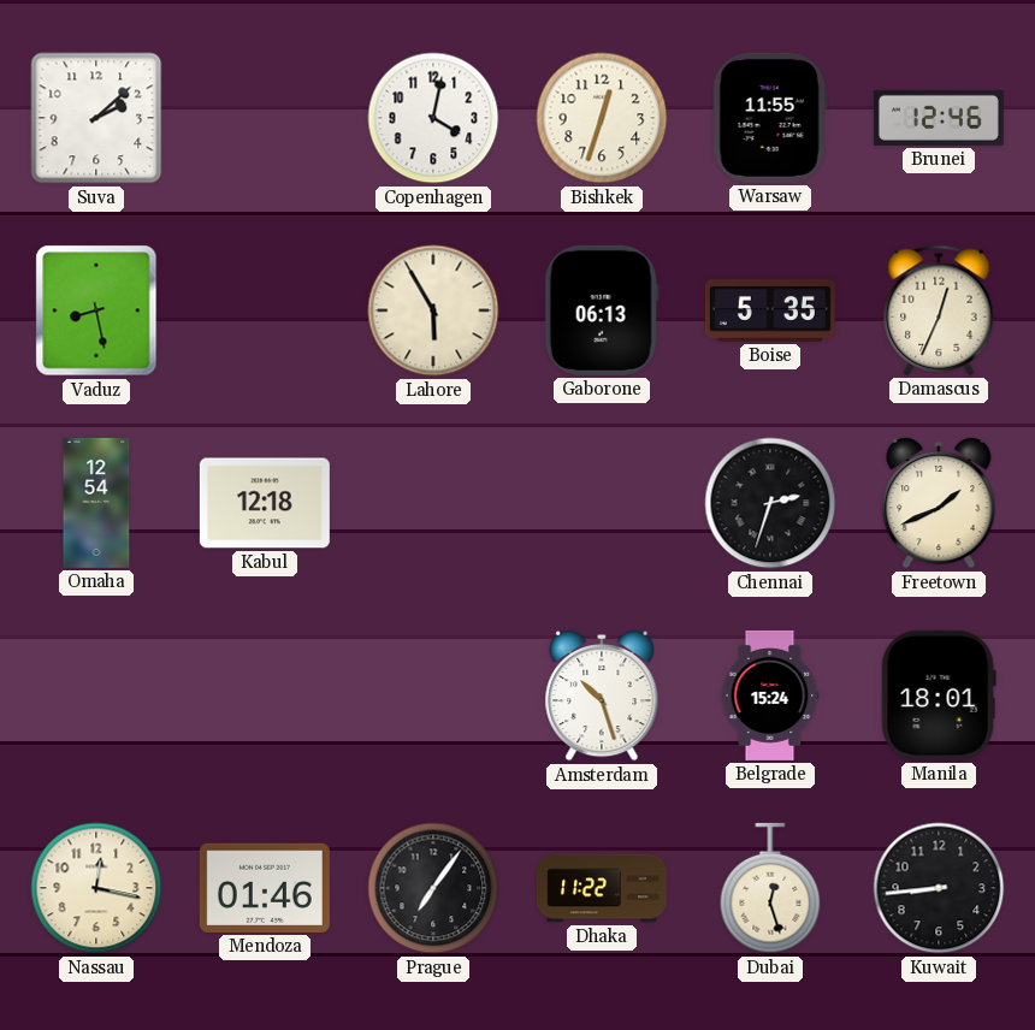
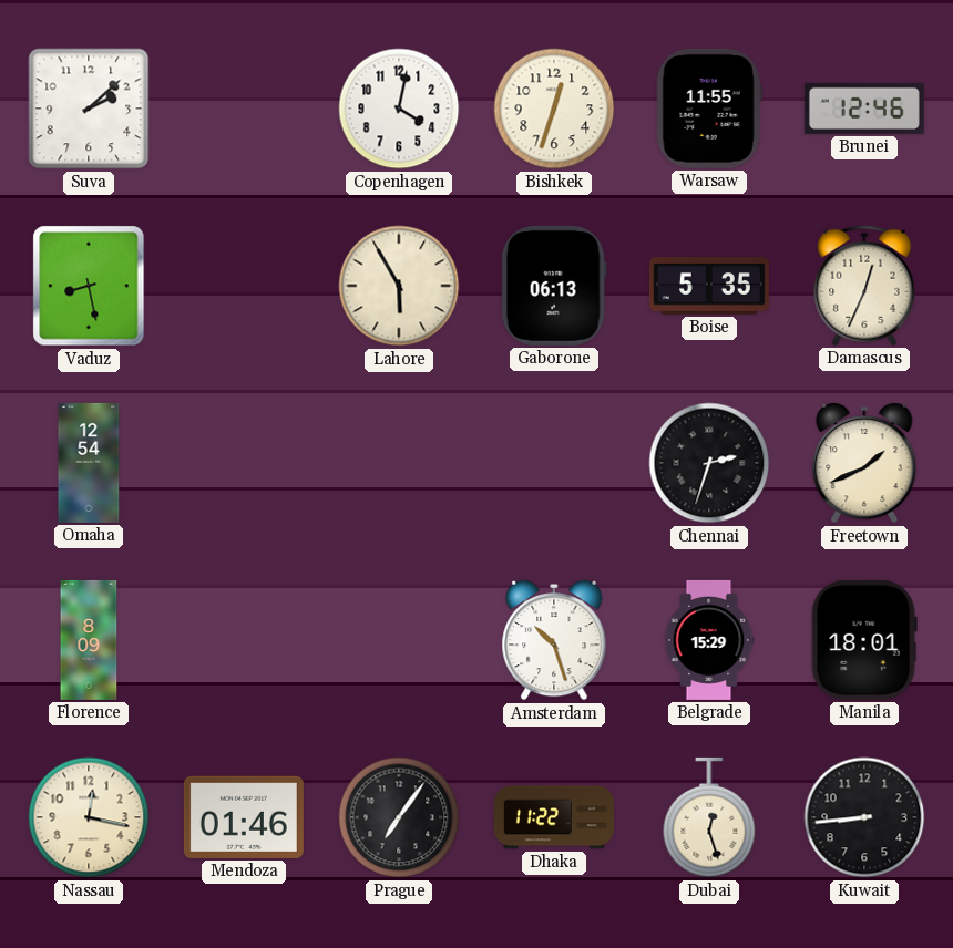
Kabul: 12:18 -> none (265, 503)
Florence: none -> 8:09 (89, 640)
Belgrade: 15:24 -> 15:29 (709, 640)
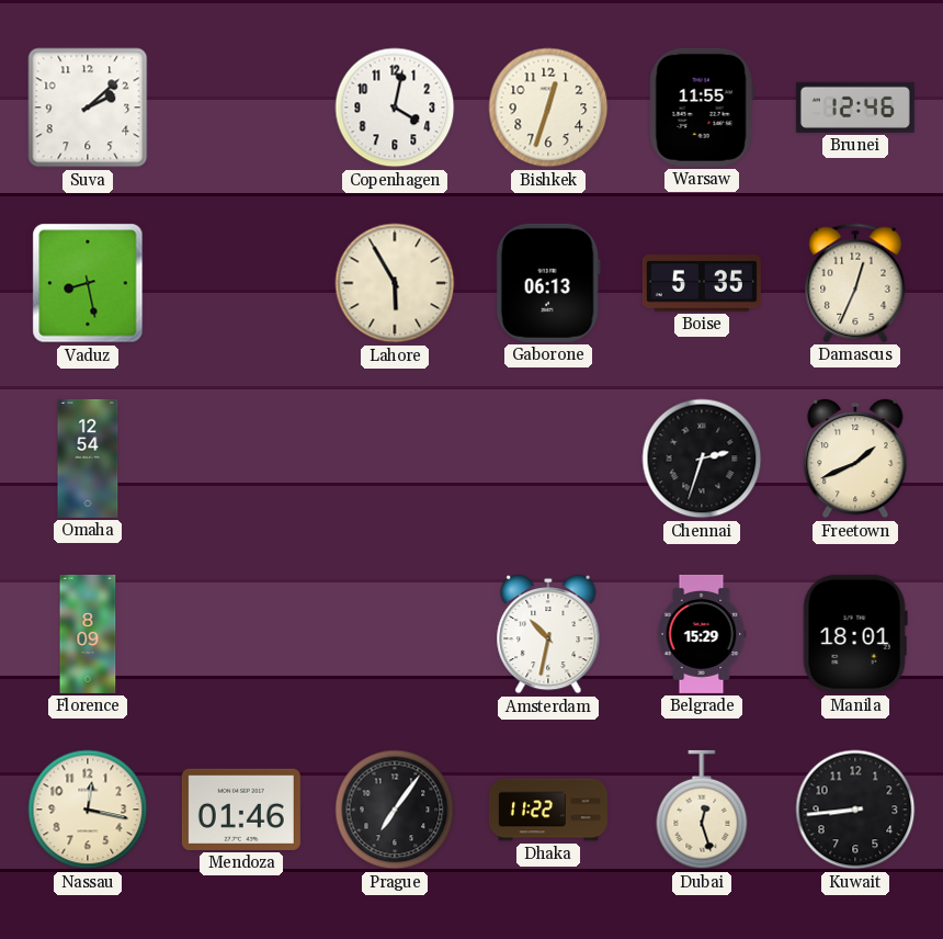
Amsterdam: 10:27 -> 10:32 (548, 634)
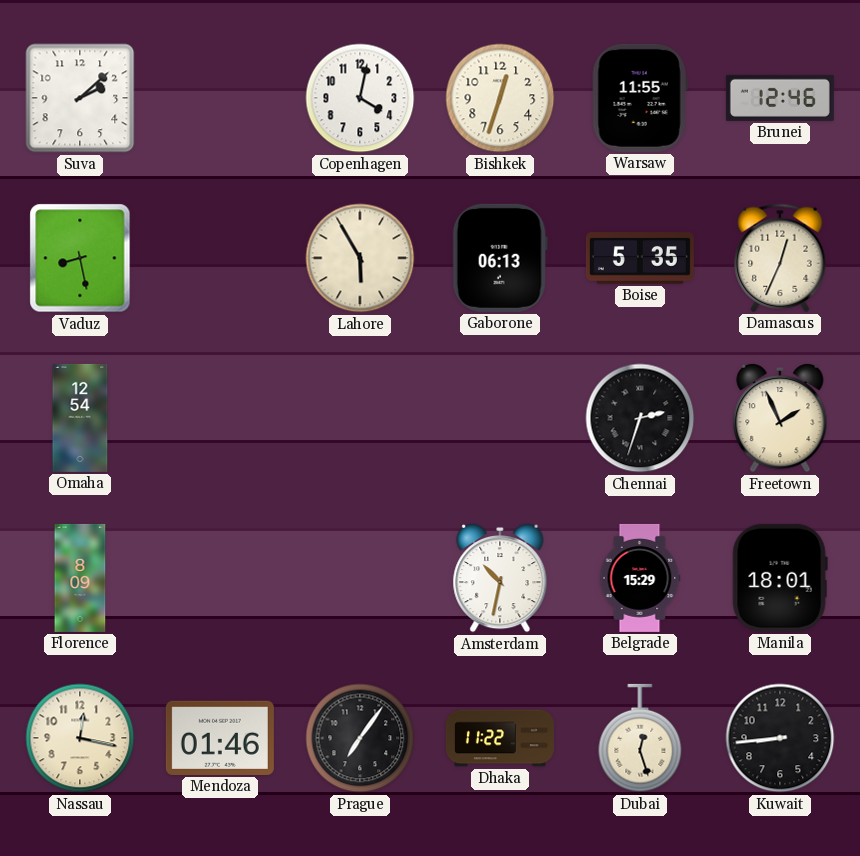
Freetown: 1:41 -> 1:56 (780, 418)
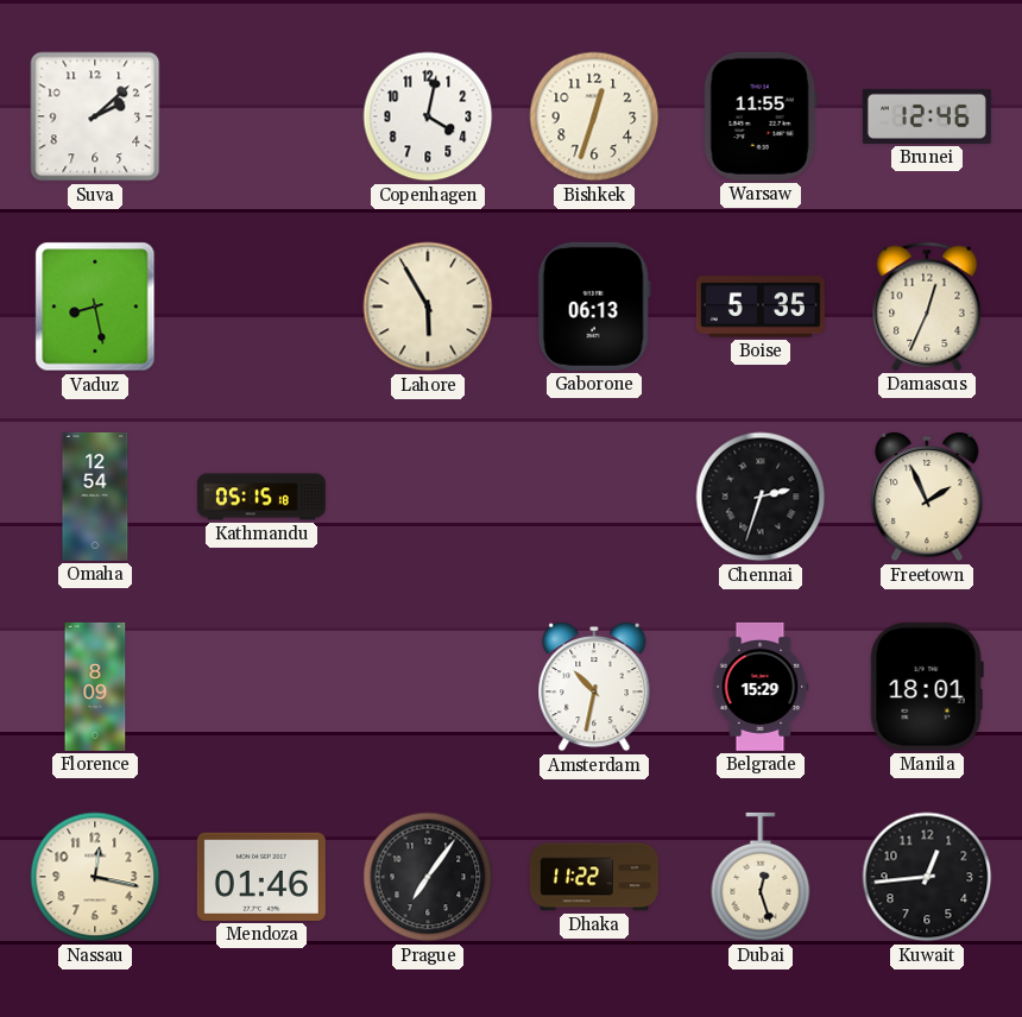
Kathmandu: none -> 05:15 (261, 497)
Kuwait: 8:44 -> 12:44 (927, 877)
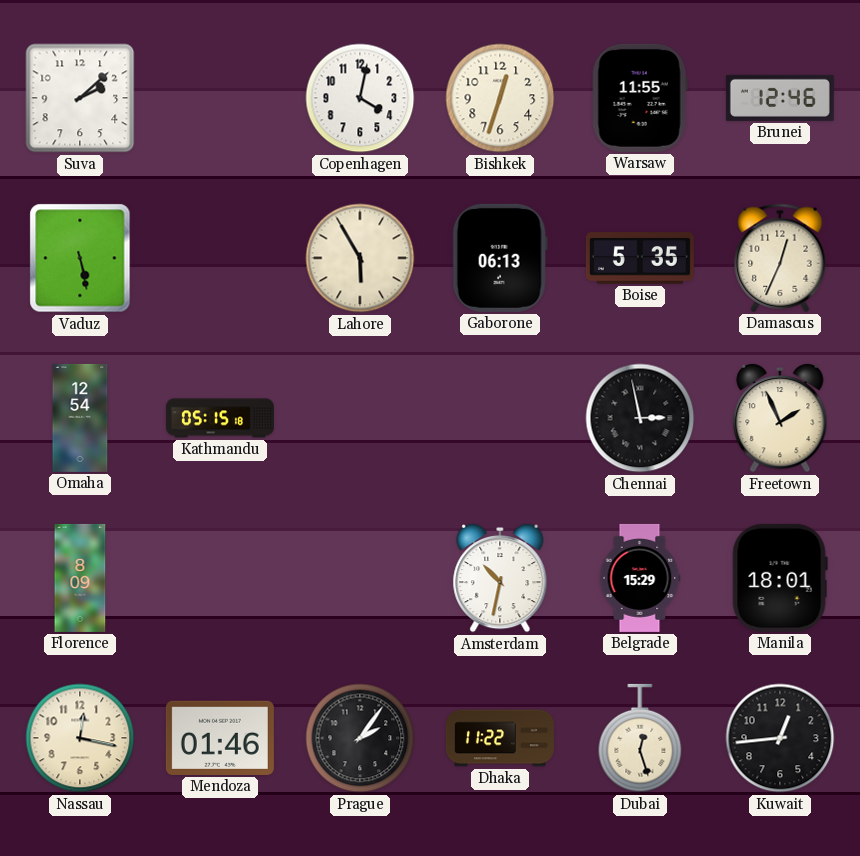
Vaduz: 8:28 -> 5:28 (80, 258)
Chennai: 2:33 -> 2:58 (640, 418)
Prague: 7:06 -> 2:06 (360, 738)
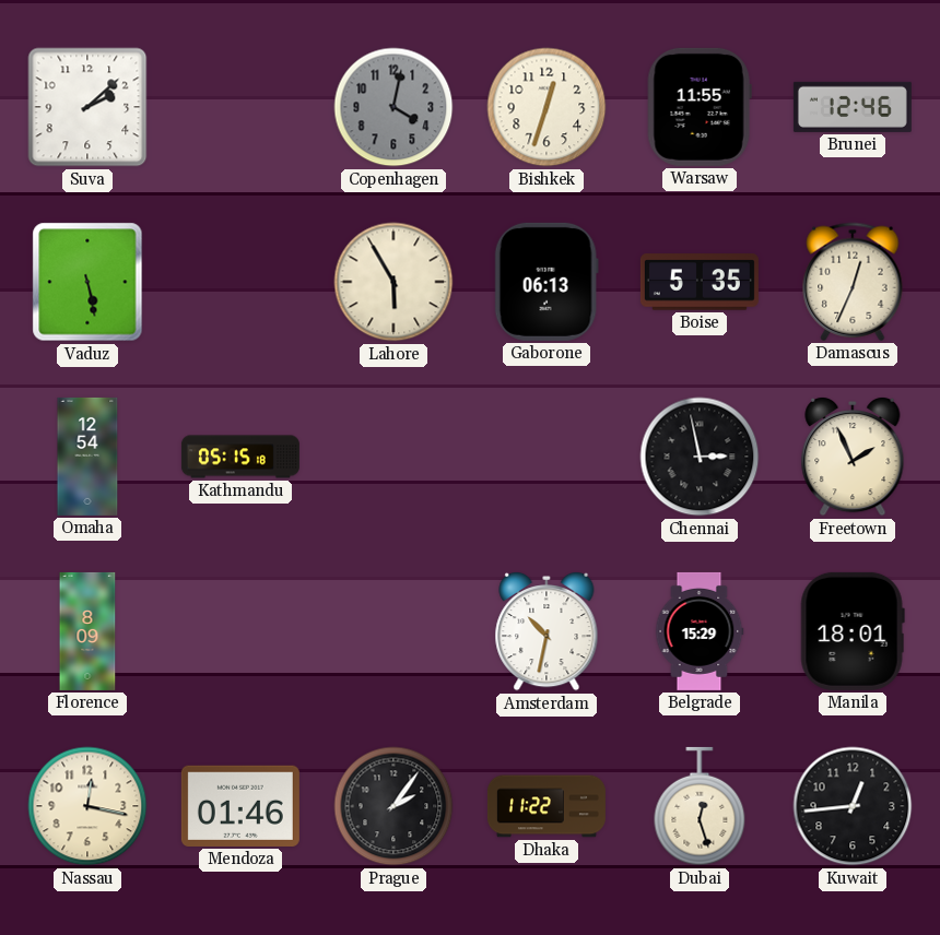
Copenhagen dial: white -> grey (393, 107)
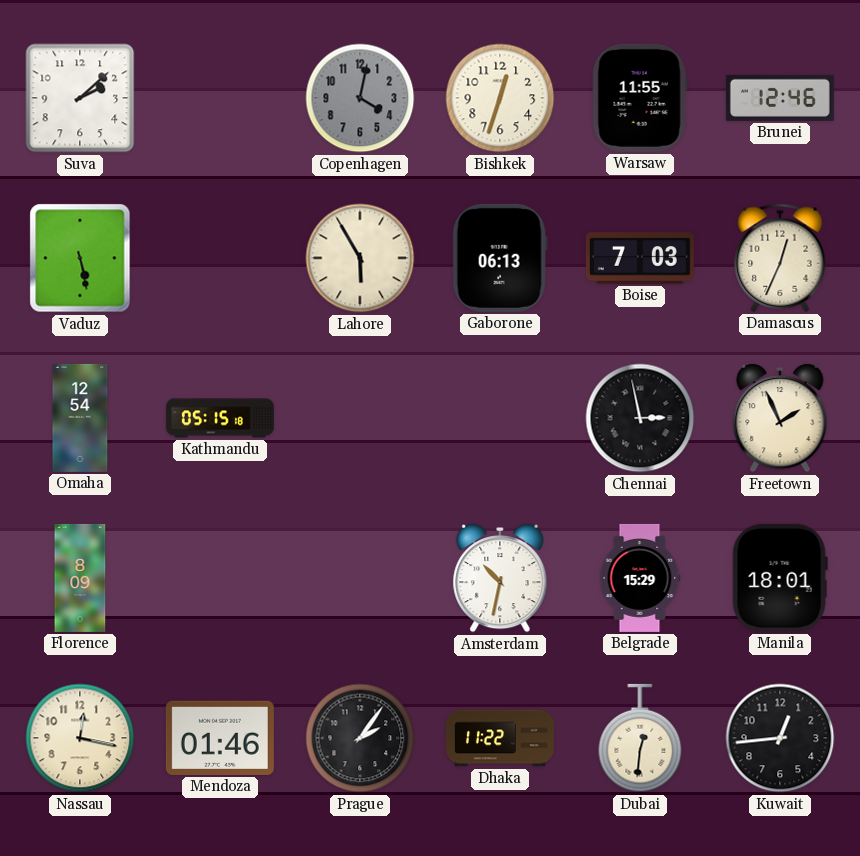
Boise: 5:35 -> 7:03 (640, 258)
Dubai: 12:27 -> 12:31 (640, 738)
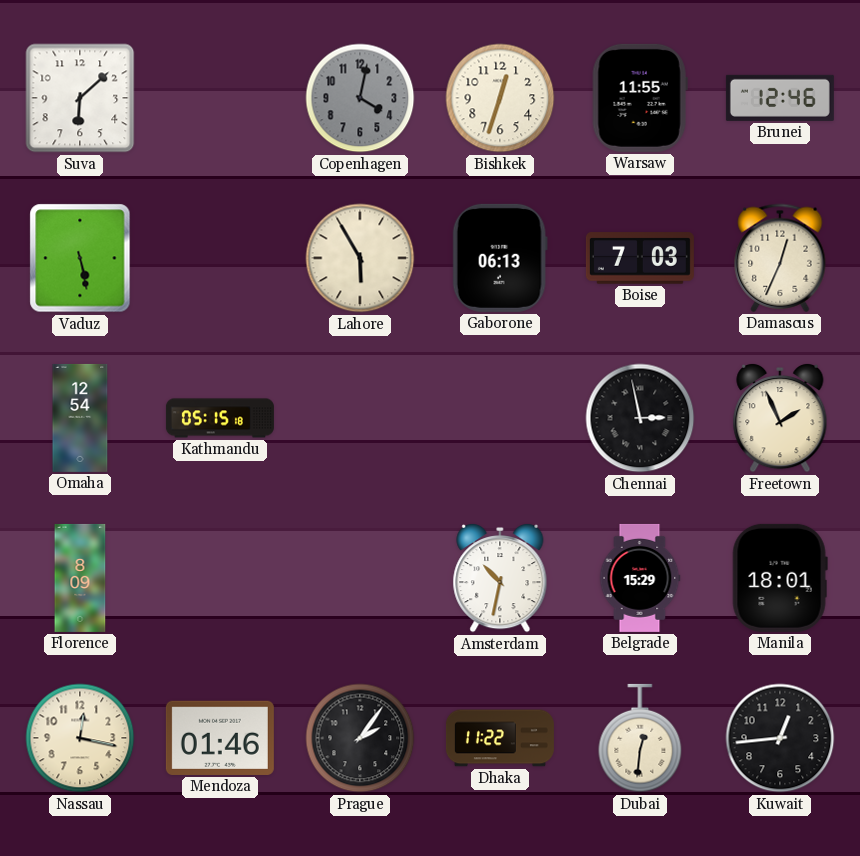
Suva: 2:08 -> 6:08 (80, 98)
